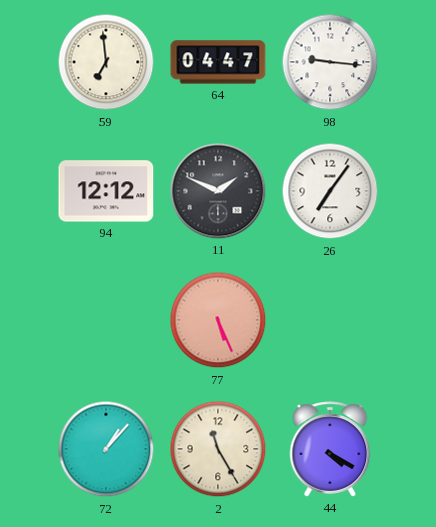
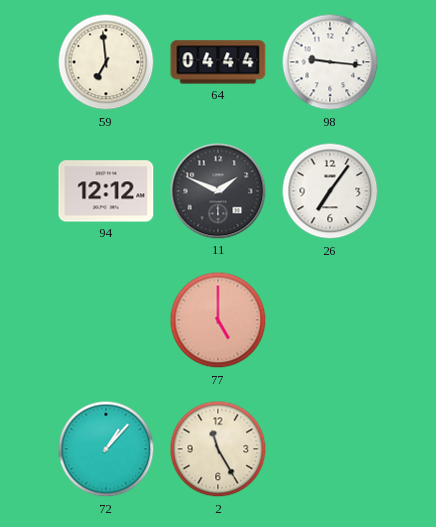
64: 04:47 -> 04:44 (218, 62)
77: 5:26 -> 5:00 (218, 320)
44: 4:20 -> none (330, 449)
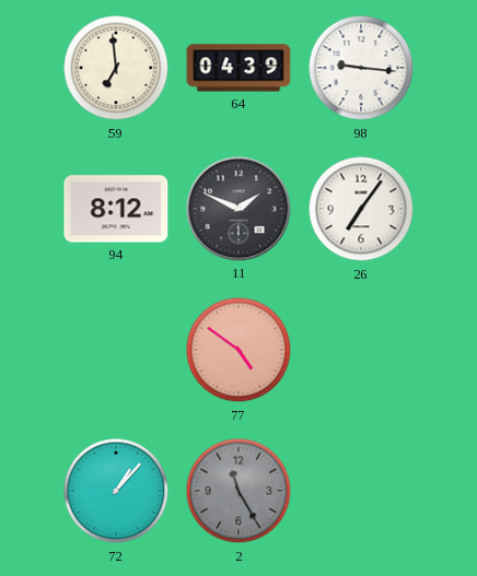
64: 04:44 -> 04:39 (238, 68)
94: 12:12 -> 8:12 (116, 209)
77: 5:00 -> 4:51 (238, 350)
2 dial: cream -> grey (238, 491)
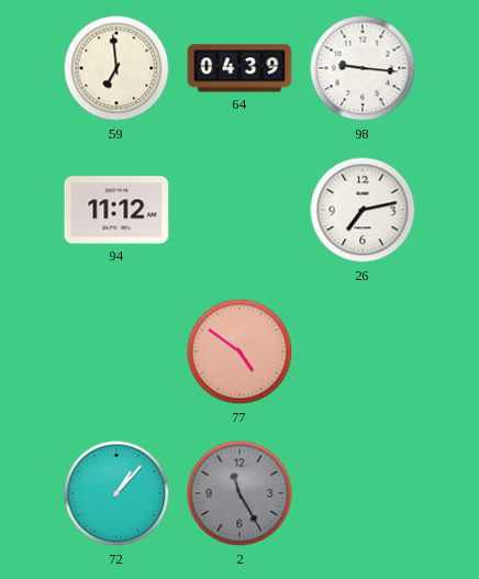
94: 8:12 -> 11:12 (116, 210)
11: 1:49 -> none (238, 209)
26: 7:06 -> 7:13 (363, 210)
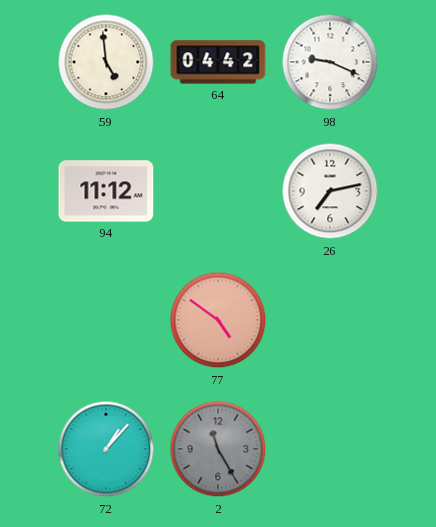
59: 6:59 -> 4:59 (106, 62)
64: 04:39 -> 04:42 (218, 62)
98: 9:16 -> 9:19 (330, 62)
